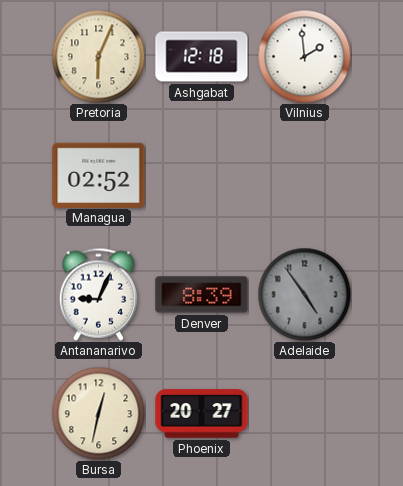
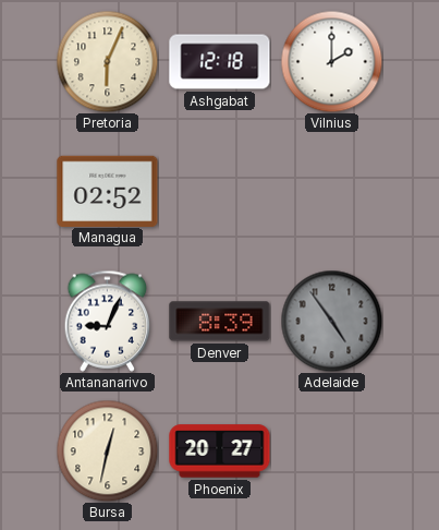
Vilnius: 1:59 -> 2:00 (331, 61)
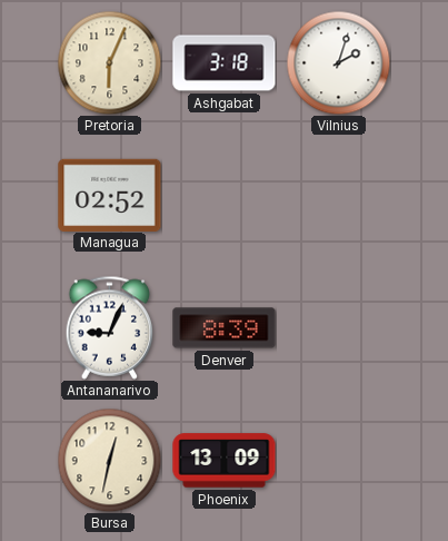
Ashgabat: 12:18 -> 3:18 (225, 63)
Vilnius: 2:00 -> 2:03 (338, 62)
Adelaide: 4:54 -> none (331, 321)
Phoenix: 20:27 -> 13:09 (225, 461)
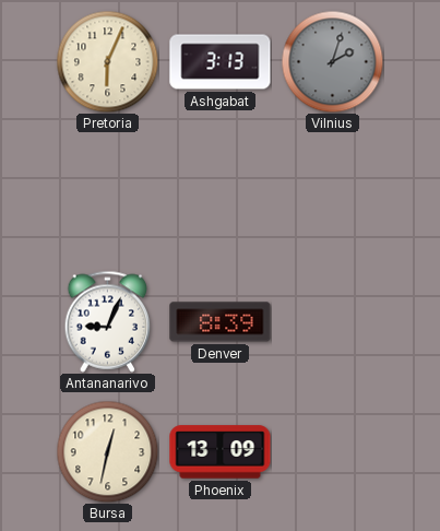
Ashgabat: 3:18 -> 3:13 (221, 62)
Vilnius dial: white -> grey (332, 61)
Managua: 02:52 -> none (110, 195)
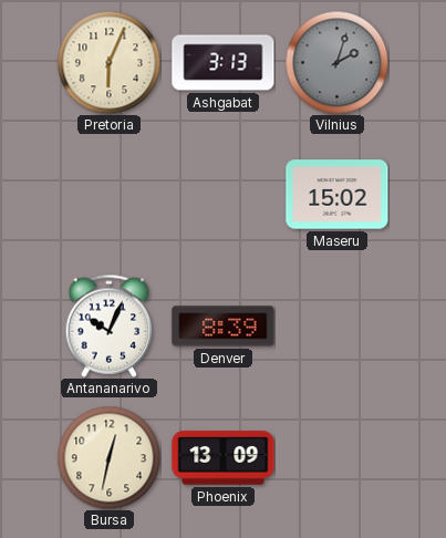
Maseru: none -> 15:02 (338, 195)
Antananarivo: 9:04 -> 10:04 (110, 325)
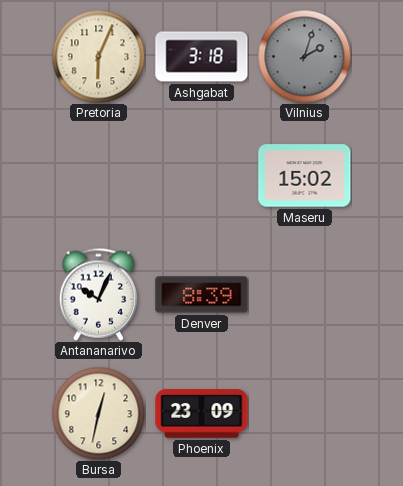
Ashgabat: 3:13 -> 3:18 (202, 57)
Phoenix: 13:09 -> 23:09 (202, 414)
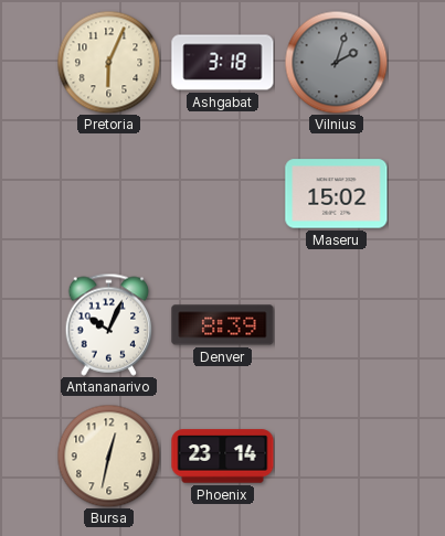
Phoenix: 23:09 -> 23:14 (223, 457)
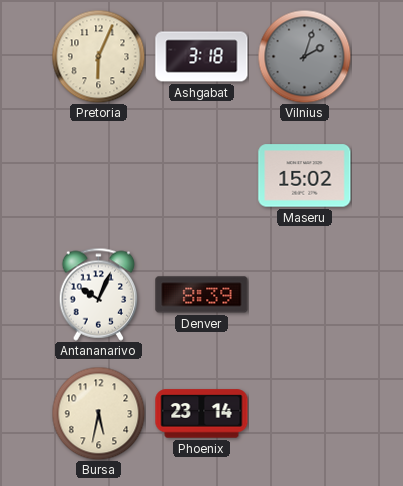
Bursa: 12:32 -> 5:32 (98, 413)
